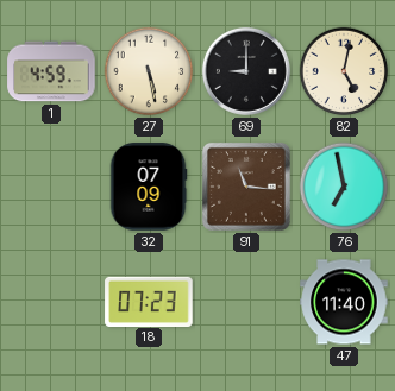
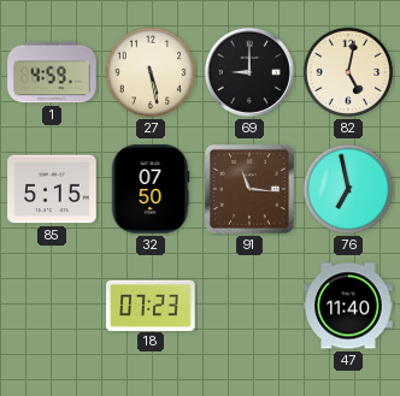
85: none -> 5:15 (52, 189)
32: 07:09 -> 07:50 (151, 189)
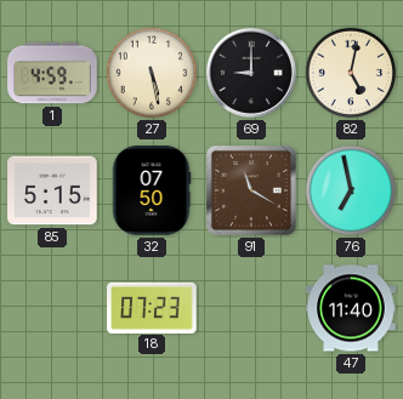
91: 11:16 -> 11:20 (251, 190)
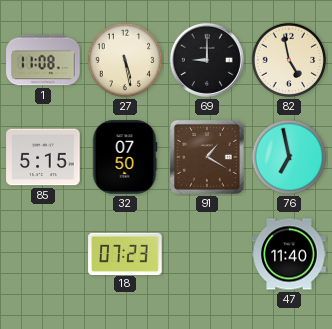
1: 4:59 -> 11:08 (43, 60)
82: 5:02 -> 4:58 (289, 60)
91: 11:20 -> 1:20 (207, 157)
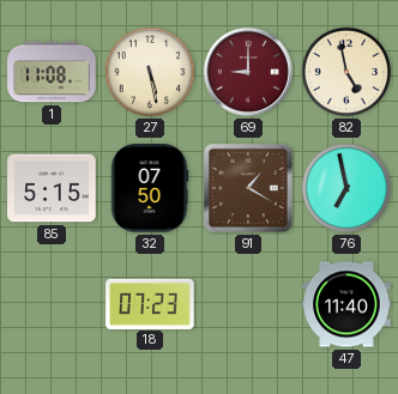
69 dial: black -> burgundy (248, 72)
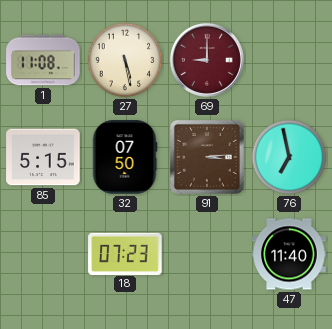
82: 4:58 -> none (346, 72)
91: 1:20 -> 3:14 (207, 157)
